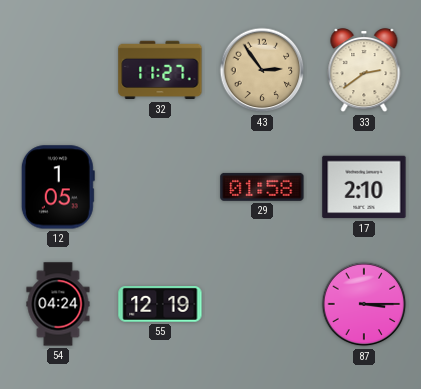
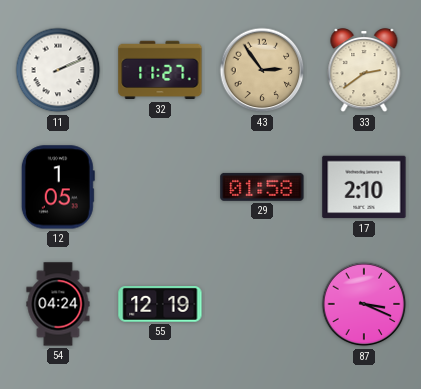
11: none -> 2:11 (58, 70)
87: 3:15 -> 3:19 (364, 304)
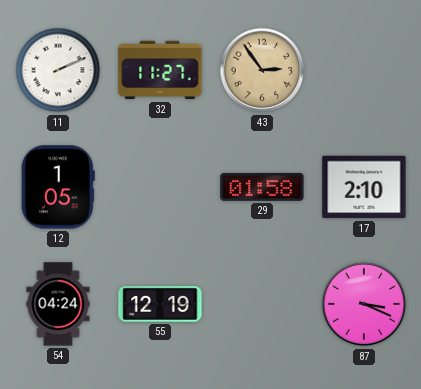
33: 2:39 -> none (364, 71)
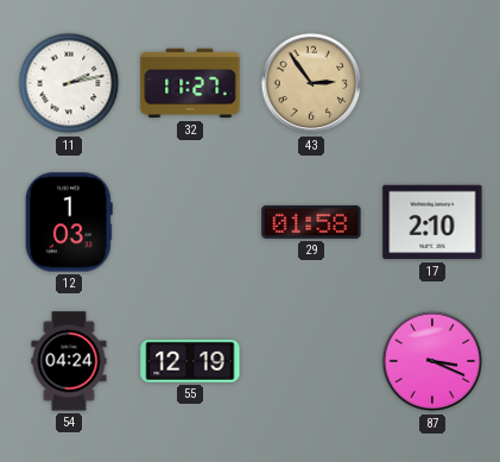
11: 2:11 -> 2:13 (69, 83)
12: 1:05 -> 1:03 (69, 222)
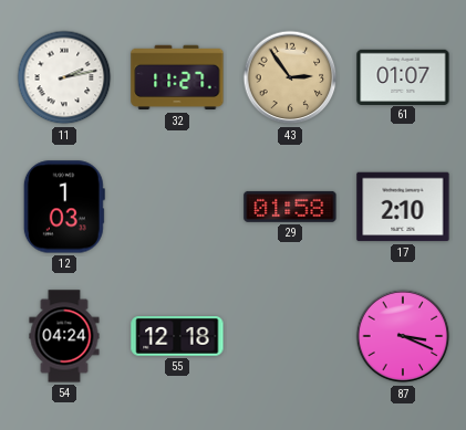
61: none -> 01:07 (403, 76)
55: 12:19 -> 12:18 (177, 337)
